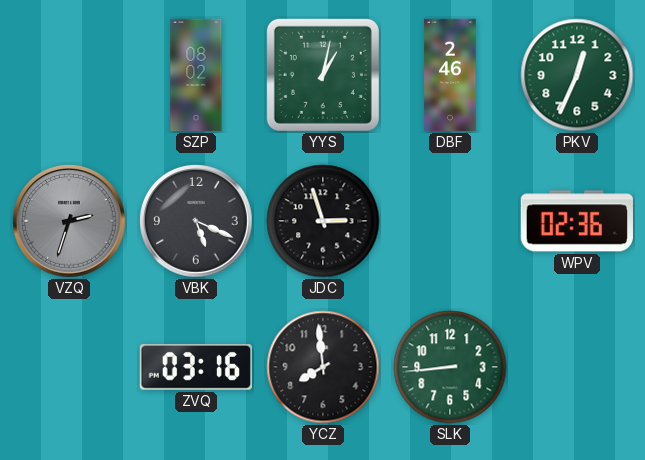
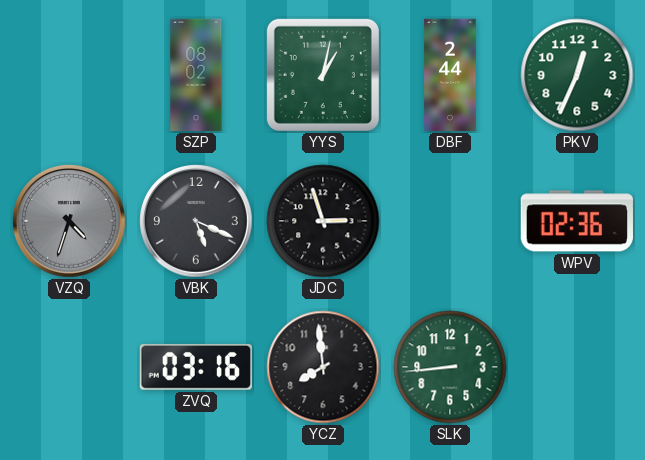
DBF: 2:46 -> 2:44 (450, 75)
VZQ: 2:33 -> 4:33 (70, 222)
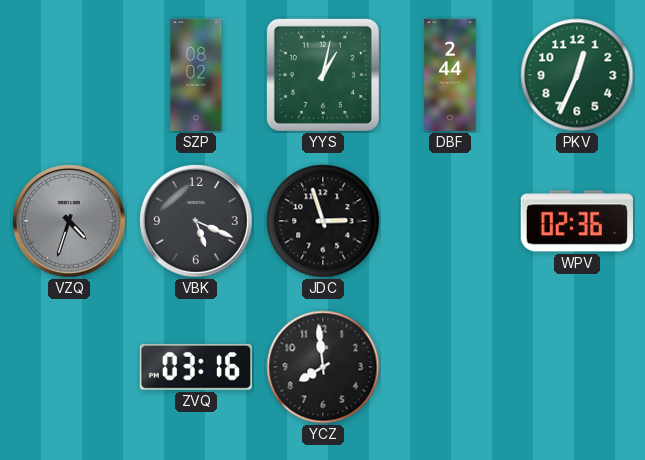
SLK: 8:44 -> none (450, 367)
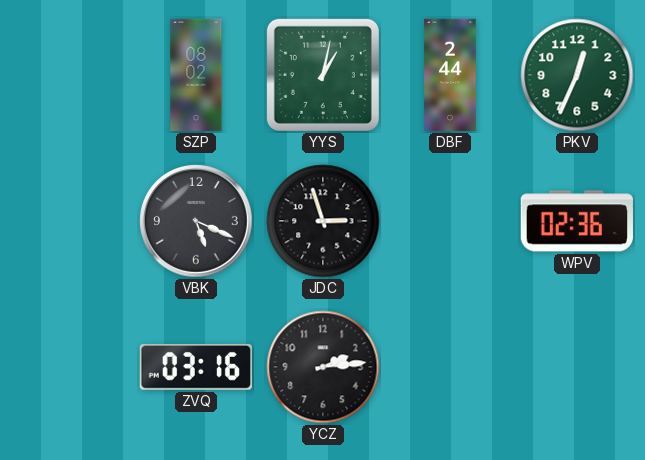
VZQ: 4:33 -> none (70, 222)
YCZ: 7:59 -> 2:14 (323, 367)
